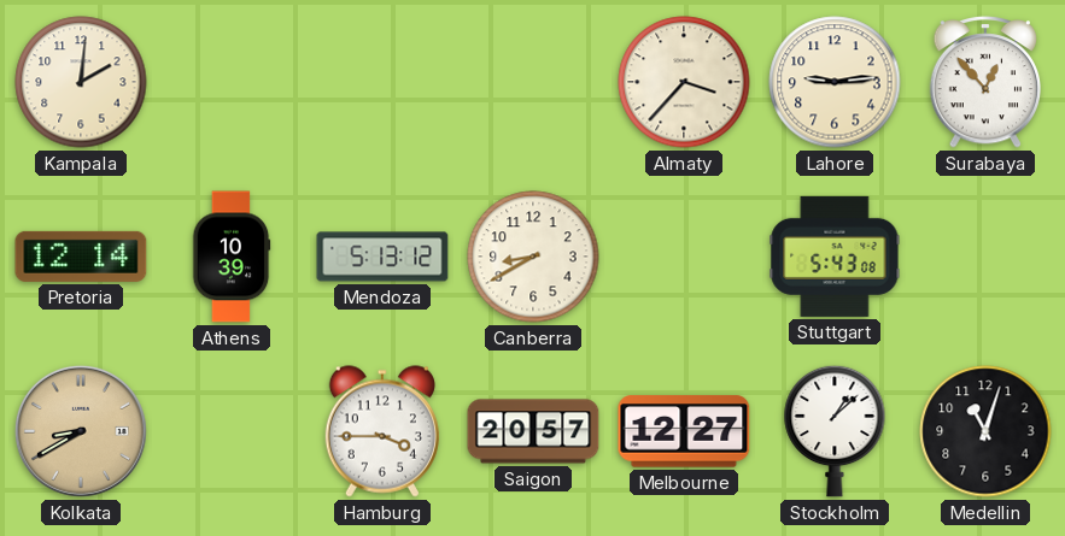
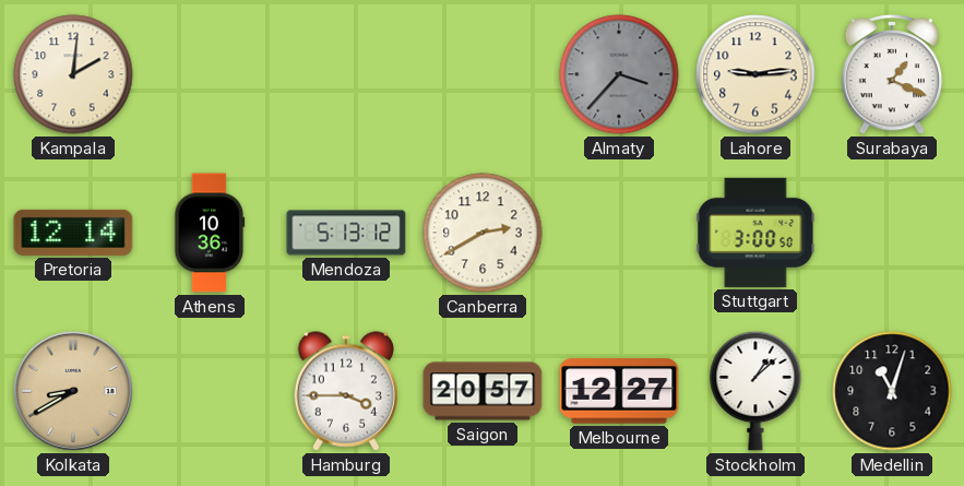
Almaty dial: cream -> grey (619, 74)
Surabaya: 12:53 -> 1:19 (892, 74)
Athens: 10:39 -> 10:36 (210, 233)
Canberra: 8:40 -> 2:40 (483, 233)
Stuttgart: 5:43 -> 3:00 (755, 233)
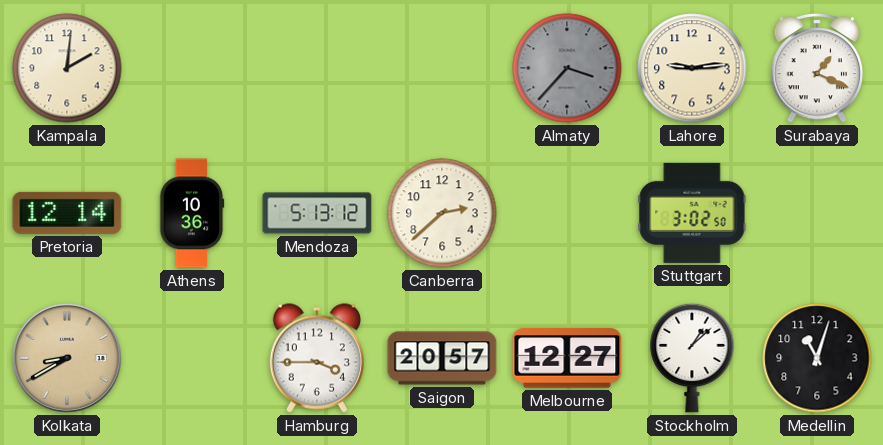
Canberra: 2:40 -> 2:38 (442, 213)
Stuttgart: 3:00 -> 3:02 (692, 213)
